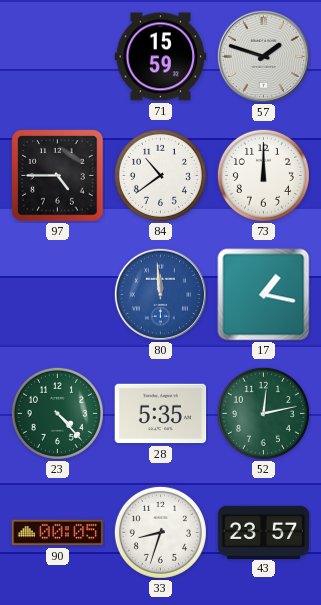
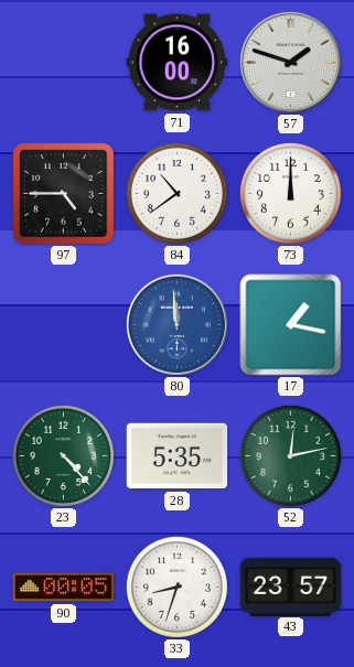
71: 15:59 -> 16:00 (178, 63)
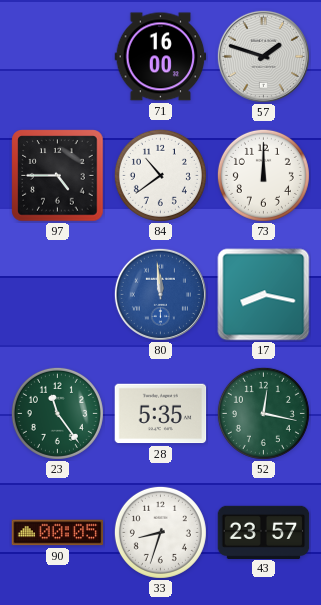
17: 1:17 -> 8:17 (264, 295)
23: 4:23 -> 11:24 (57, 413)
52: 12:13 -> 12:17 (263, 413)
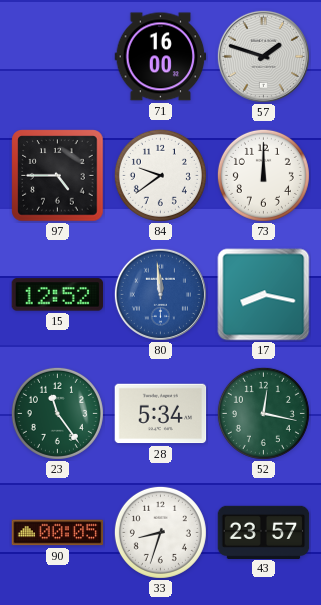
84: 10:39 -> 9:39 (160, 175)
15: none -> 12:52 (58, 295)
28: 5:35 -> 5:34 (161, 414)
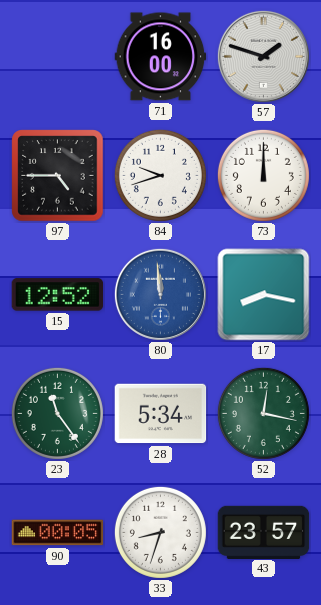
84: 9:39 -> 9:42 (160, 175)
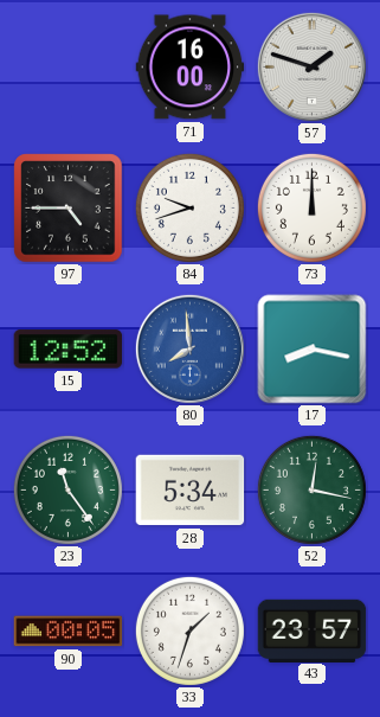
80: 11:59 -> 7:59 (189, 348)
33: 8:33 -> 1:33 (189, 630)
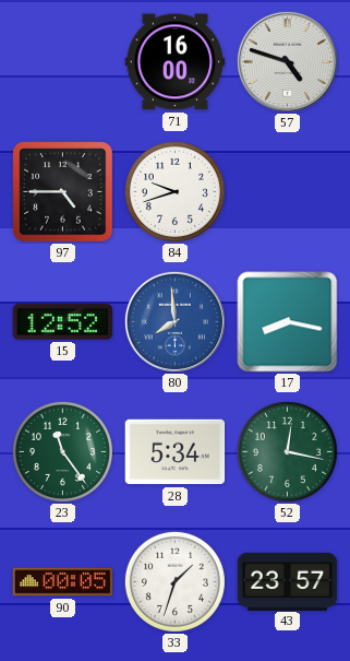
57: 1:48 -> 4:48 (287, 61)
73: 12:00 -> none (311, 207)
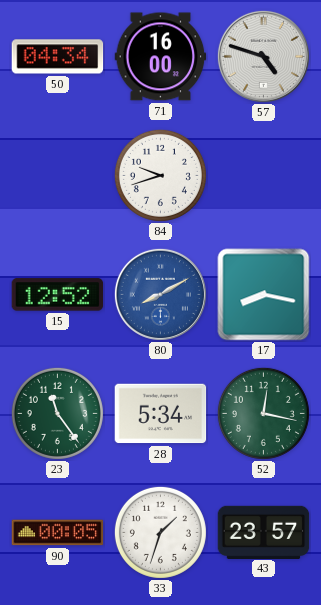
50: none -> 04:34 (58, 57)
97: 4:45 -> none (63, 192)
80: 7:59 -> 8:10 (160, 294)
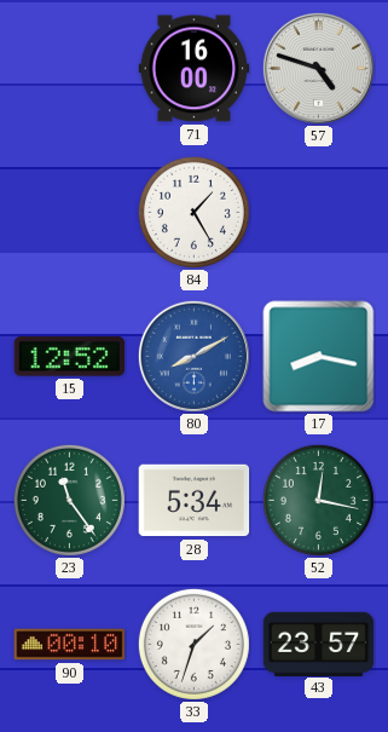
50: 04:34 -> none (58, 57)
84: 9:42 -> 1:25 (193, 212)
90: 00:05 -> 00:10 (70, 645)
